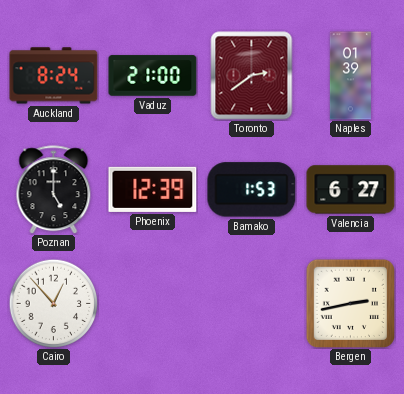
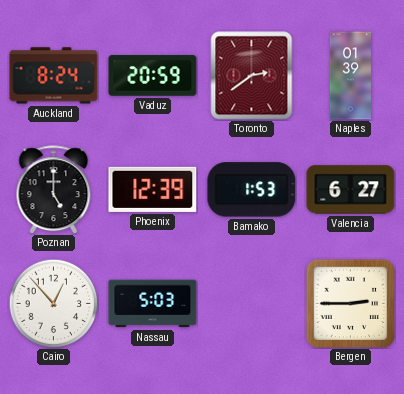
Vaduz: 21:00 -> 20:59 (153, 76)
Nassau: none -> 5:03 (153, 304)
Bergen: 2:43 -> 2:45 (350, 303)
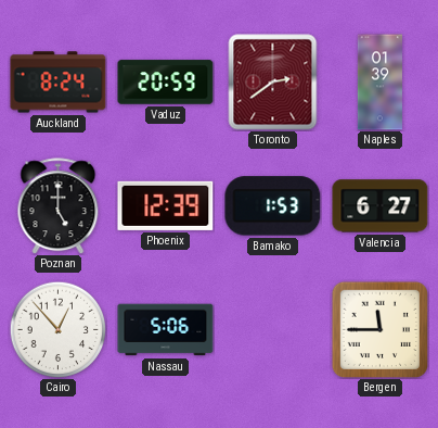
Nassau: 5:03 -> 5:06 (166, 330)
Bergen: 2:45 -> 11:45 (379, 329)
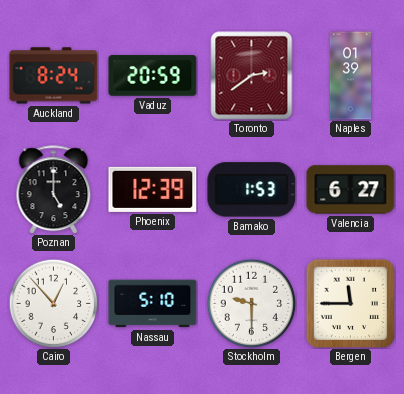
Nassau: 5:06 -> 5:10 (153, 304)
Stockholm: none -> 9:30 (251, 303)
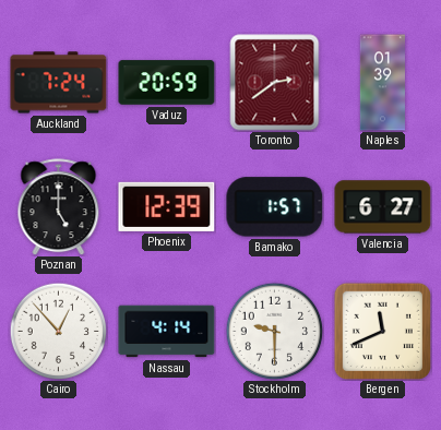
Auckland: 8:24 -> 7:24 (59, 83)
Bamako: 1:53 -> 1:57 (275, 207)
Nassau: 5:10 -> 4:14 (167, 332)
Bergen: 11:45 -> 11:41 (382, 331)
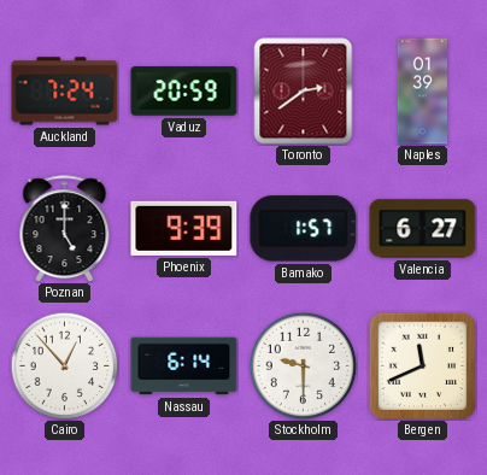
Phoenix: 12:39 -> 9:39 (184, 228)
Nassau: 4:14 -> 6:14 (184, 366)
